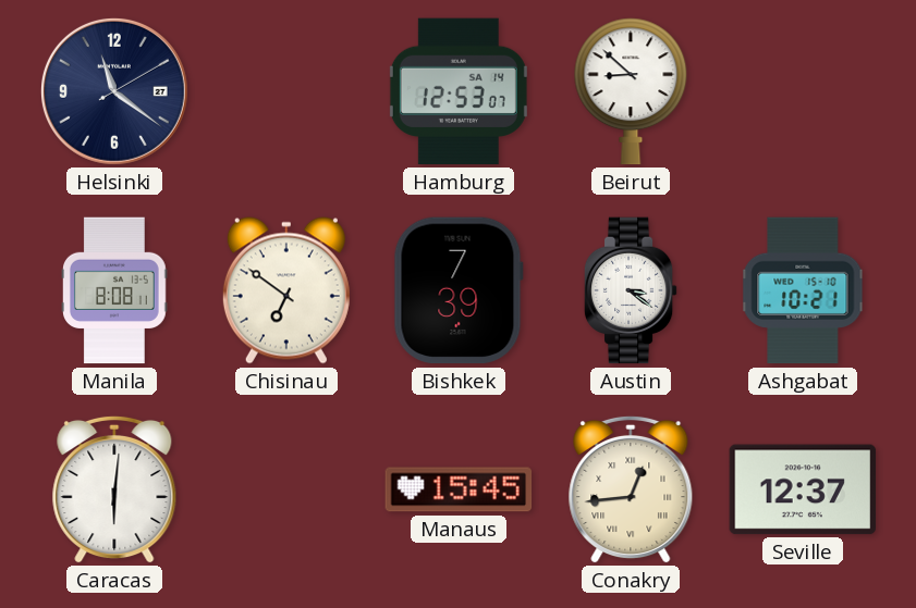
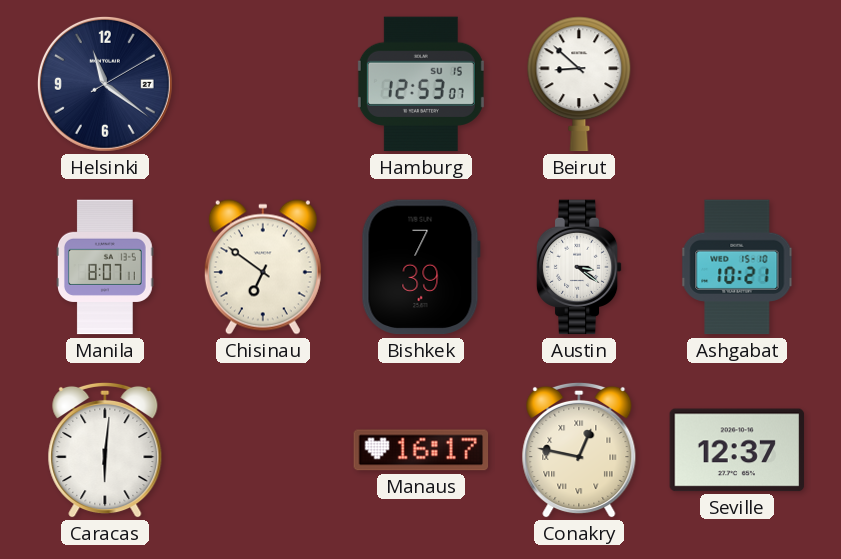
Hamburg date: SA 14 -> SU 15 (421, 84)
Manila: 8:08 -> 8:07 (106, 267)
Manaus: 15:45 -> 16:17 (421, 450)
Conakry: 12:44 -> 12:47 (579, 450)
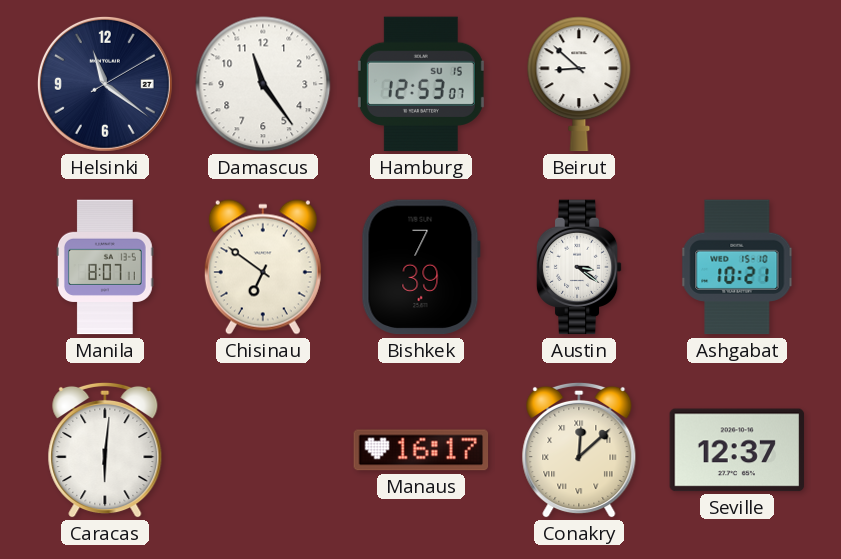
Damascus: none -> 11:24 (263, 84)
Conakry: 12:47 -> 12:08 (579, 450)
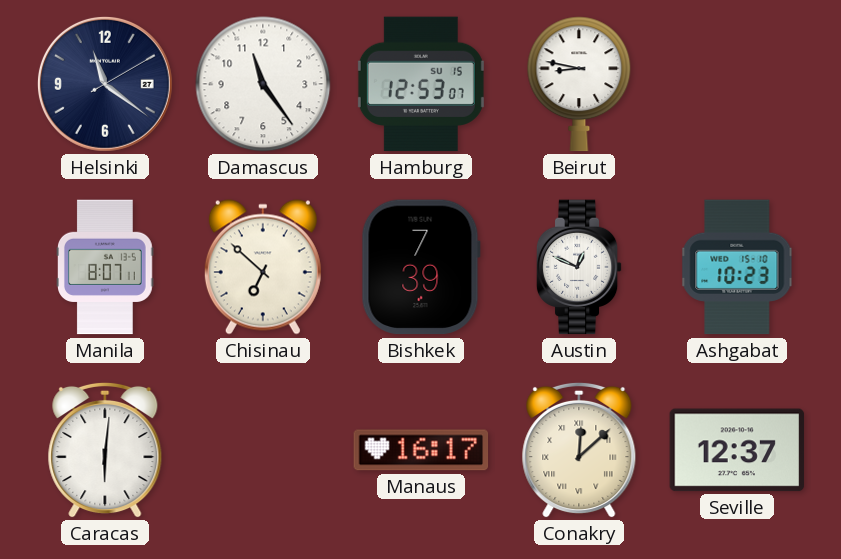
Beirut: 8:52 -> 8:47 (579, 84)
Chisinau: 6:51 -> 6:52 (263, 267)
Austin: 3:21 -> 12:49 (579, 267)
Ashgabat: 10:21 -> 10:23 (737, 267)
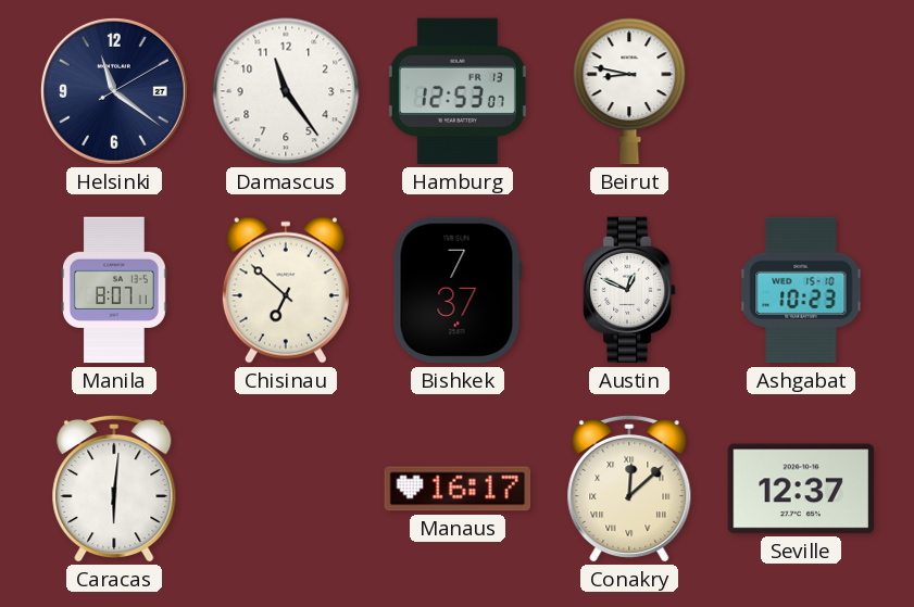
Hamburg date: SU 15 -> FR 13 (458, 91)
Bishkek: 7:39 -> 7:37 (458, 290)
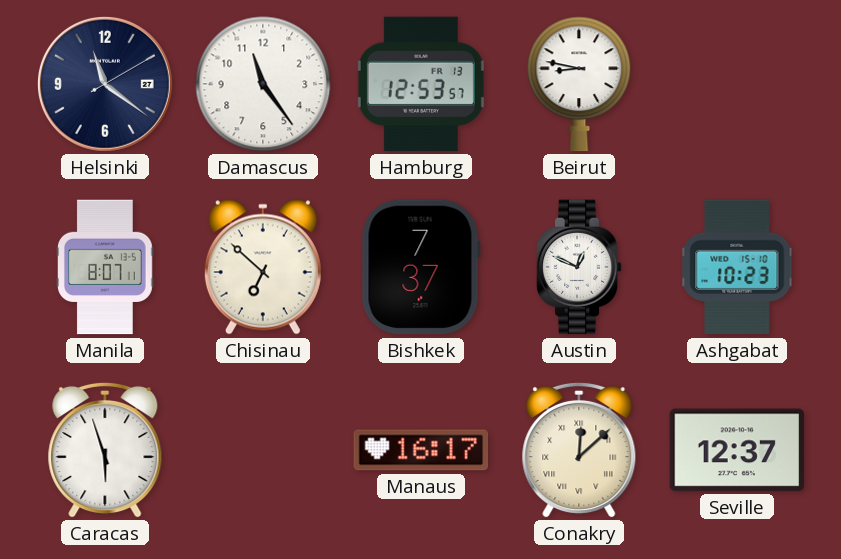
Hamburg: 12:53:07 -> 12:53:57 (421, 84)
Caracas: 6:01 -> 5:57 (105, 450)
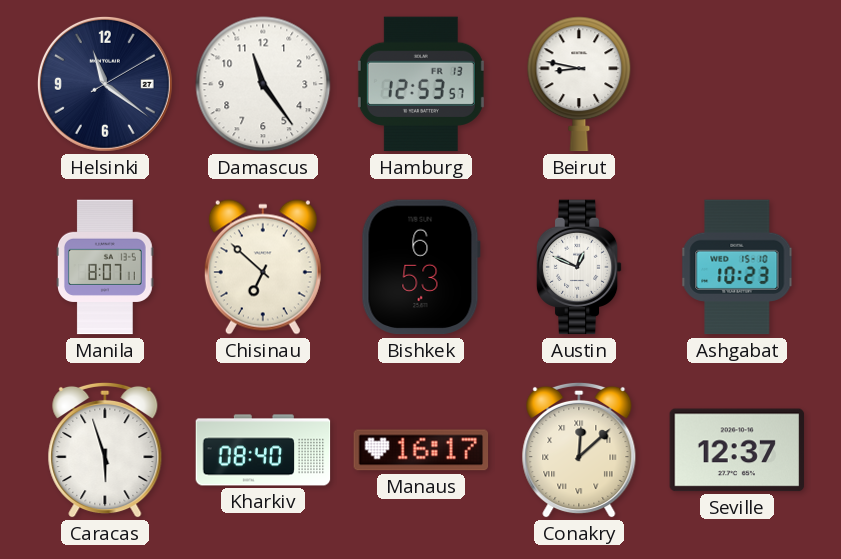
Bishkek: 7:37 -> 6:53 (421, 267)
Kharkiv: none -> 08:40 (263, 450)
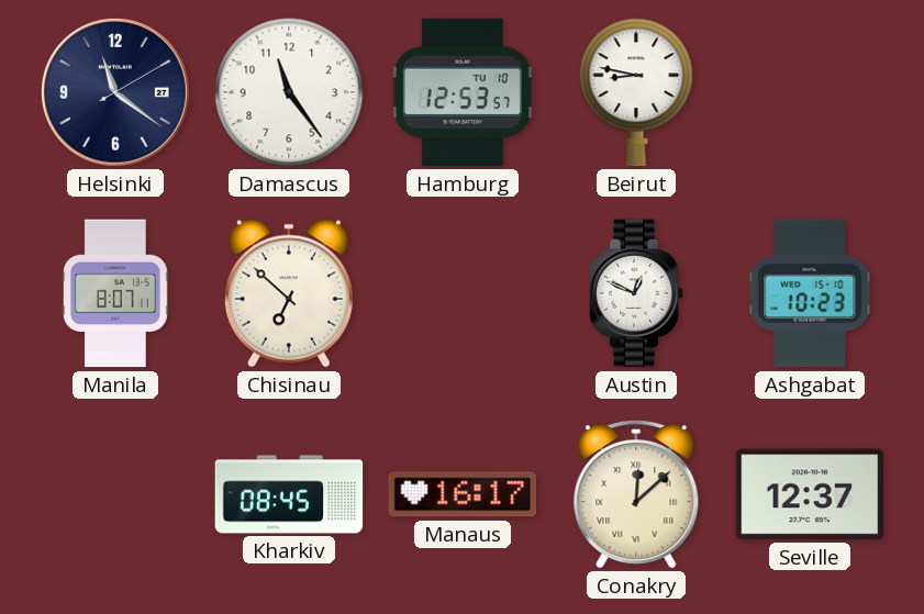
Hamburg date: FR 13 -> TU 10 (463, 92)
Bishkek: 6:53 -> none (421, 267)
Caracas: 5:57 -> none (105, 450)
Kharkiv: 08:40 -> 08:45 (289, 494)
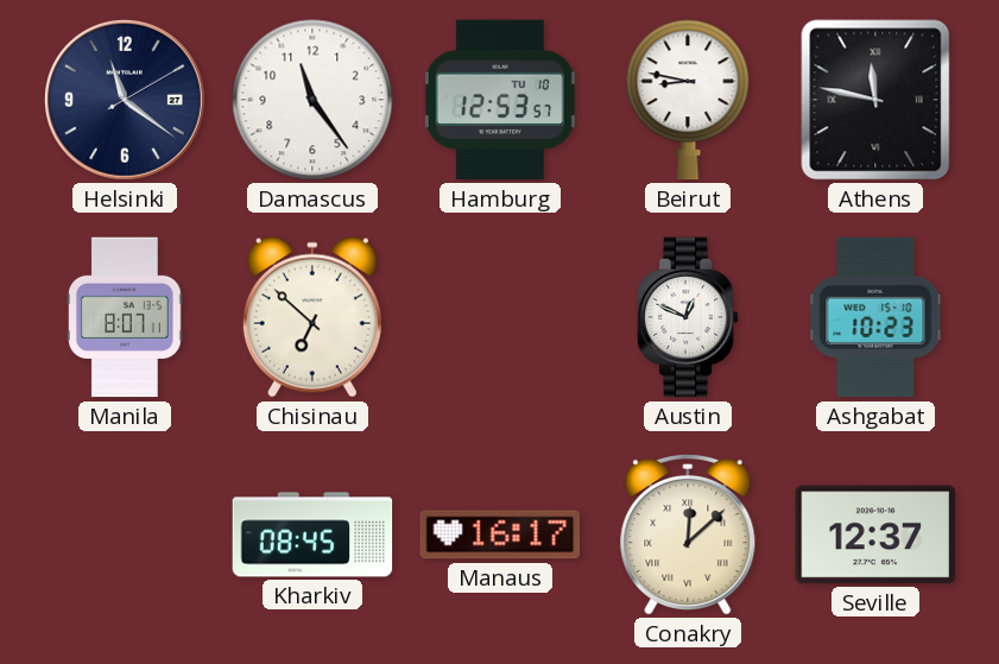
Athens: none -> 11:47 (875, 100)
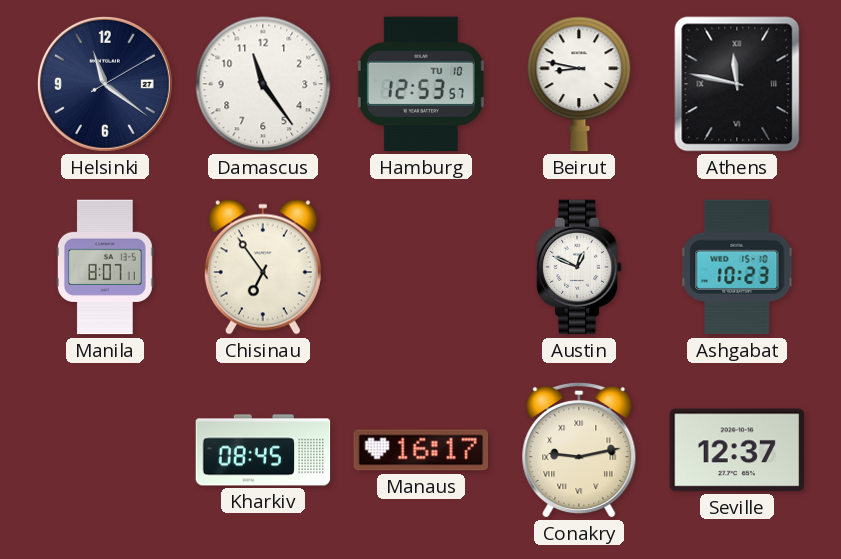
Chisinau: 6:52 -> 6:54 (263, 267)
Conakry: 12:08 -> 9:13 (579, 450)
